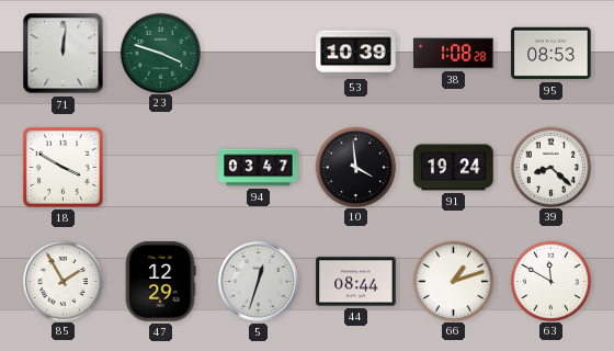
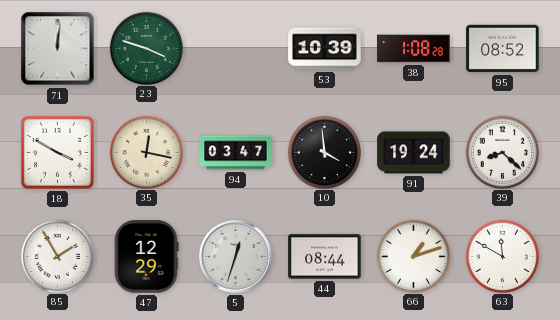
95: 08:53 -> 08:52 (503, 49)
35: none -> 12:17 (146, 152)
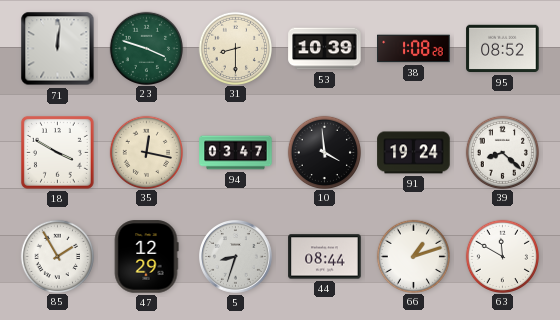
31: none -> 8:30 (235, 48)
5: 12:33 -> 8:33 (236, 257)
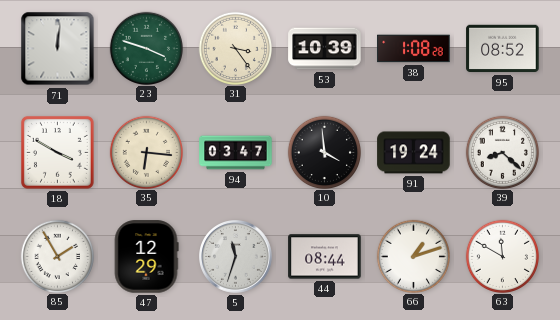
31: 8:30 -> 3:24 (235, 48)
35: 12:17 -> 6:16 (146, 152)
5: 8:33 -> 11:33 (236, 257)
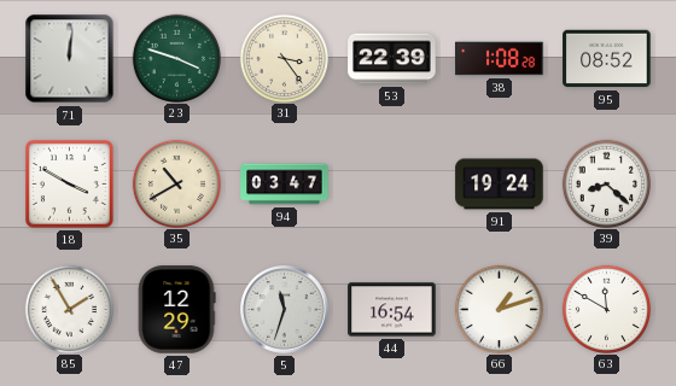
53: 10:39 -> 22:39 (392, 59)
35: 6:16 -> 10:40 (176, 183)
10: 3:59 -> none (324, 152)
44: 08:44 -> 16:54 (392, 310)
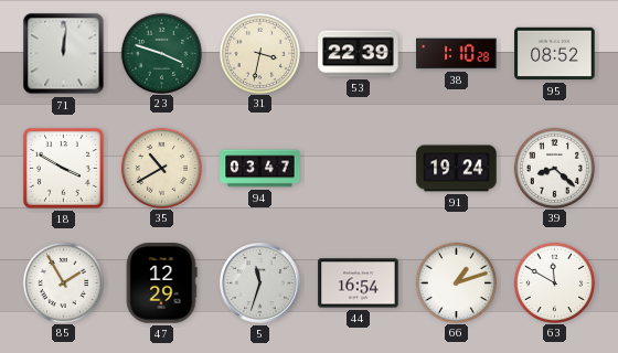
31: 3:24 -> 3:32 (259, 53)
38: 1:08 -> 1:10 (457, 54)
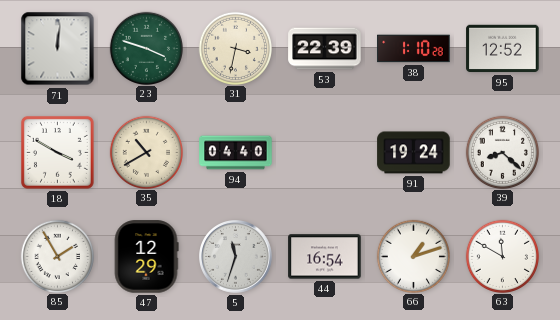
95: 08:52 -> 12:52 (503, 49)
94: 03:47 -> 04:40 (236, 153)
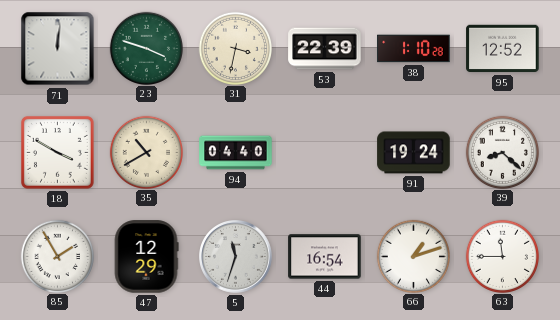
63: 11:50 -> 11:45 (502, 256)
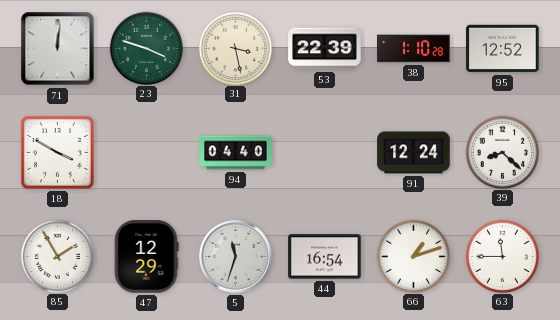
31: 3:32 -> 3:28 (235, 48)
35: 10:40 -> none (146, 152)
91: 19:24 -> 12:24 (414, 153)
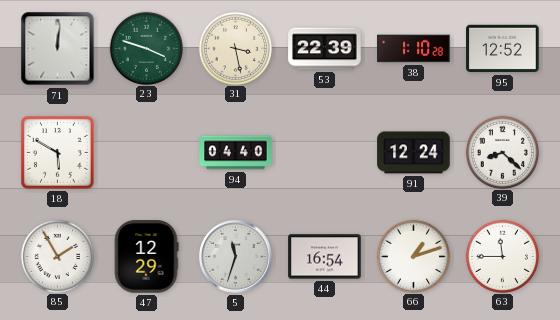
18: 3:50 -> 5:50 (57, 152)
